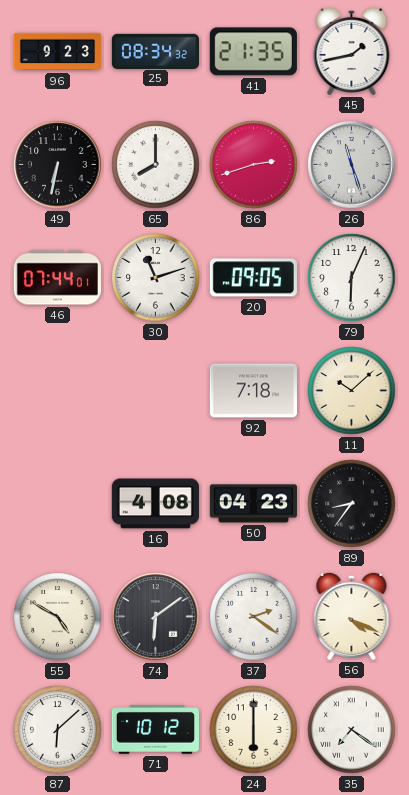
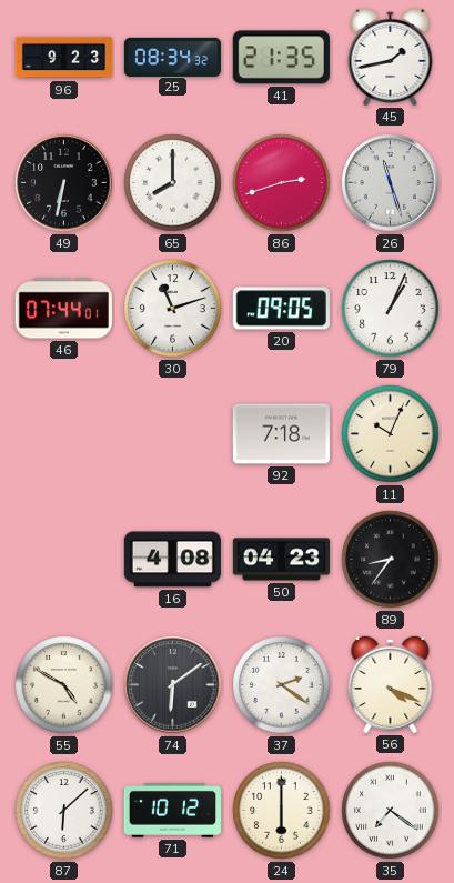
79: 6:04 -> 1:04 (391, 309)
11: 10:08 -> 10:04 (391, 434)
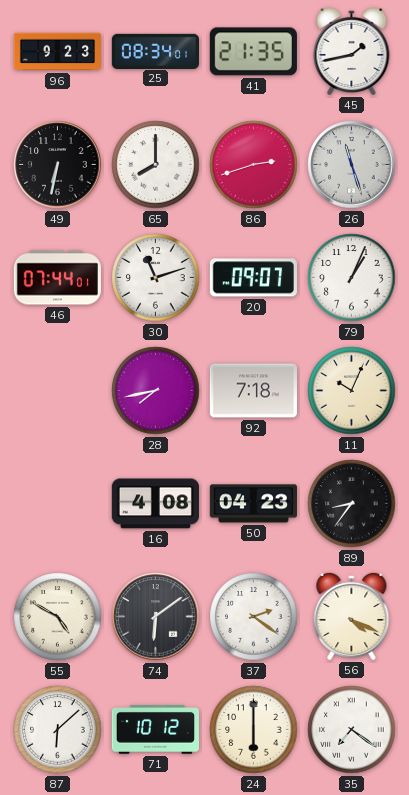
25: 08:34:32 -> 08:34:01 (155, 51)
20: 09:05 -> 09:07 (253, 278)
28: none -> 7:43 (156, 391)
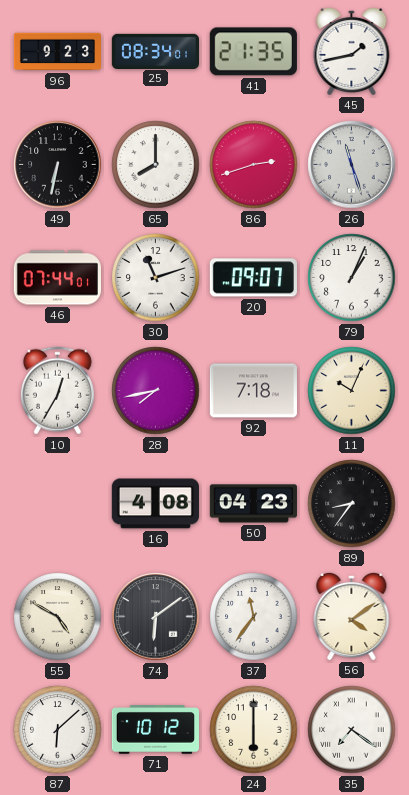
10: none -> 12:35 (57, 391)
37: 2:21 -> 11:36 (254, 617)
56: 4:19 -> 4:09 (352, 616)
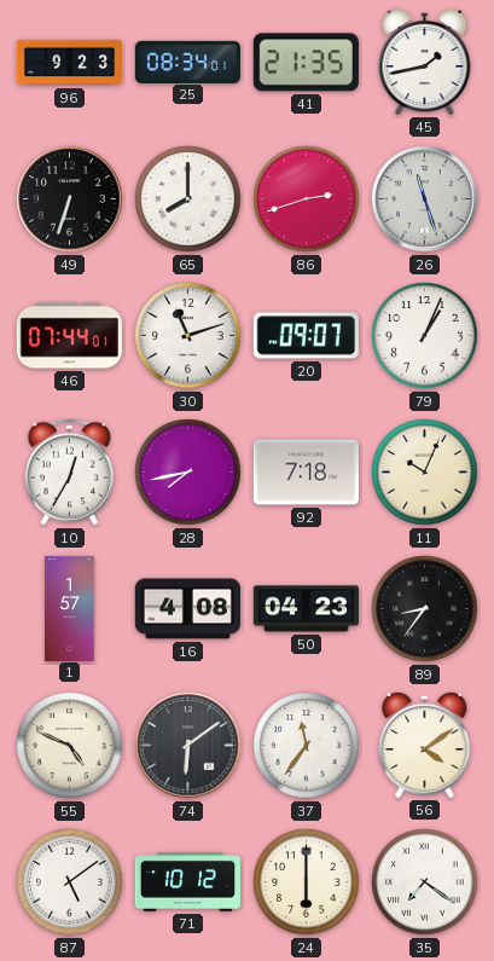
49: 6:32 -> 6:33 (70, 199)
1: none -> 1:57 (70, 608)
55: 4:50 -> 4:49 (70, 746)
87: 6:08 -> 5:09 (70, 882)
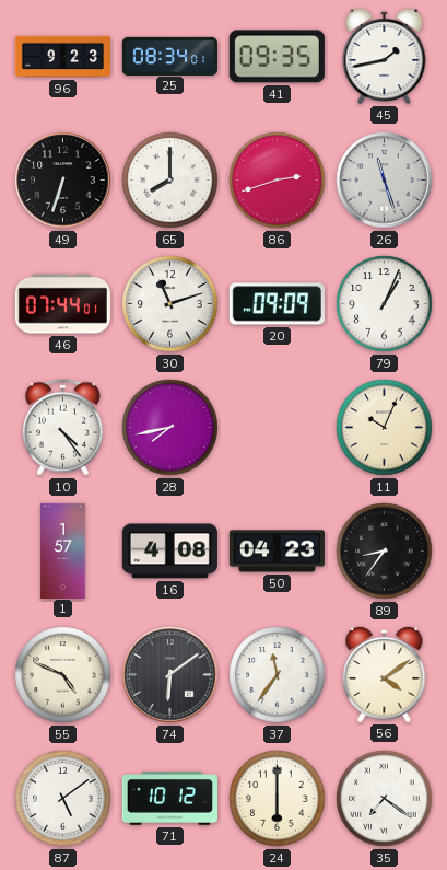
41: 21:35 -> 09:35 (277, 57)
20: 09:07 -> 09:09 (277, 304)
10: 12:35 -> 4:24 (62, 428)
92: 7:18 -> none (306, 473)
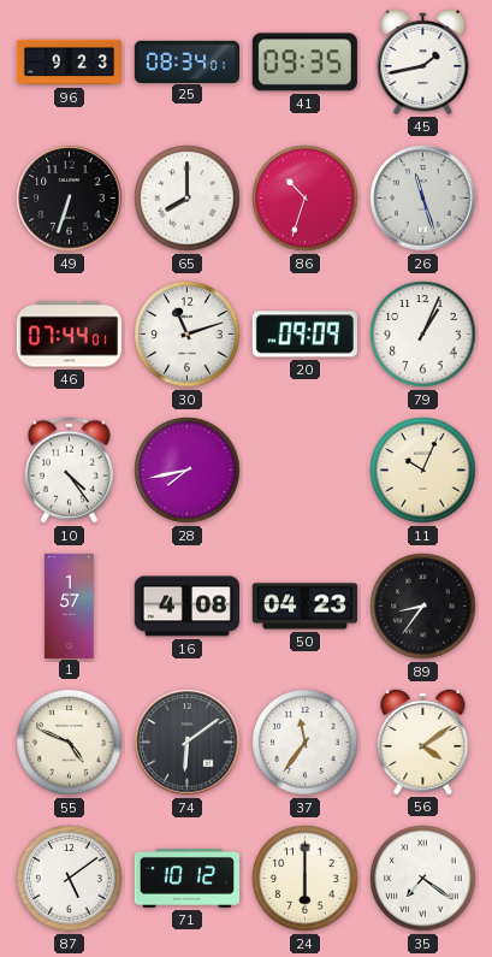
86: 2:42 -> 10:33 (306, 199)
